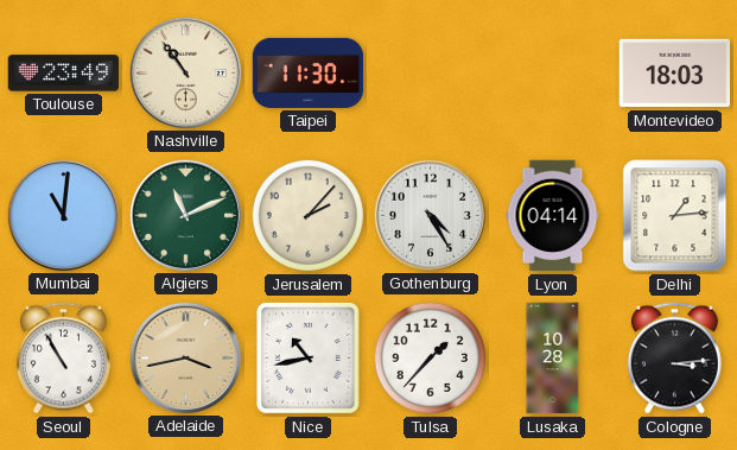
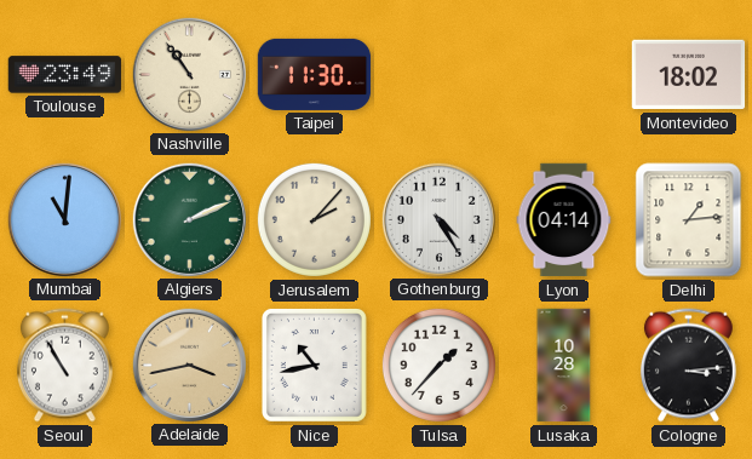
Montevideo: 18:03 -> 18:02 (689, 75)
Algiers: 11:11 -> 2:11 (189, 219)
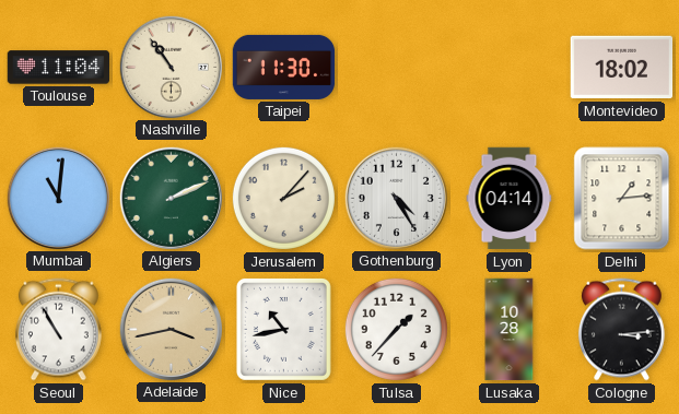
Toulouse: 23:49 -> 11:04 (59, 68)
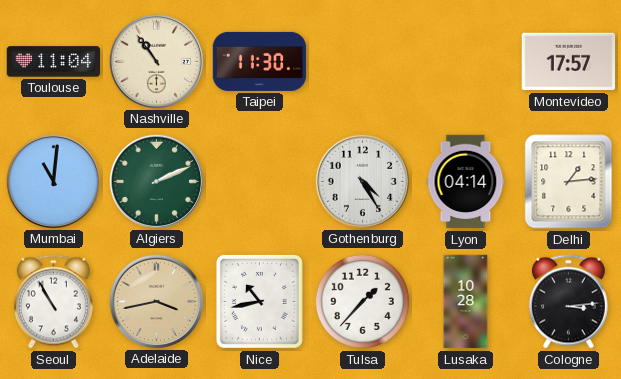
Montevideo: 18:02 -> 17:57 (569, 62)
Jerusalem: 2:07 -> none (283, 198)
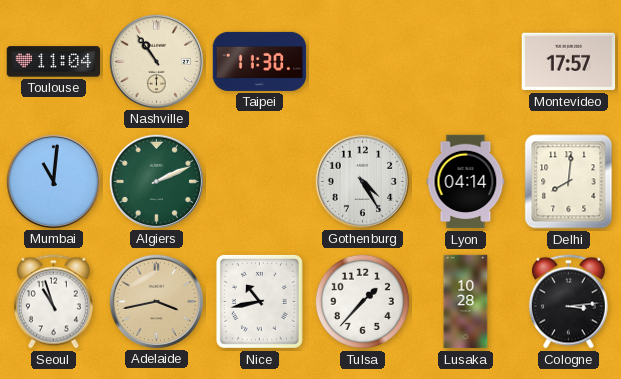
Delhi: 1:14 -> 8:01 (569, 182)
Seoul: 10:55 -> 10:57 (53, 302)
